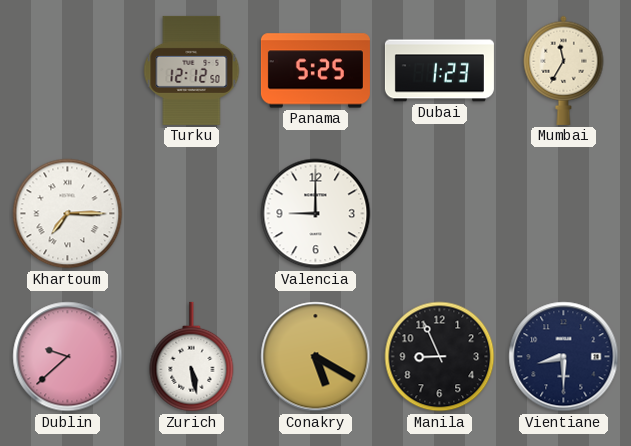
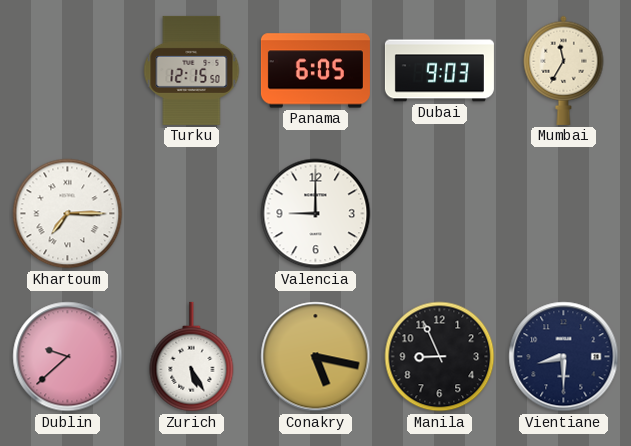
Turku: 12:12 -> 12:15 (192, 70)
Panama: 5:25 -> 6:05 (315, 71)
Dubai: 1:23 -> 9:03 (439, 71)
Zurich: 5:28 -> 5:25 (192, 357)
Conakry: 5:20 -> 5:17 (316, 357)
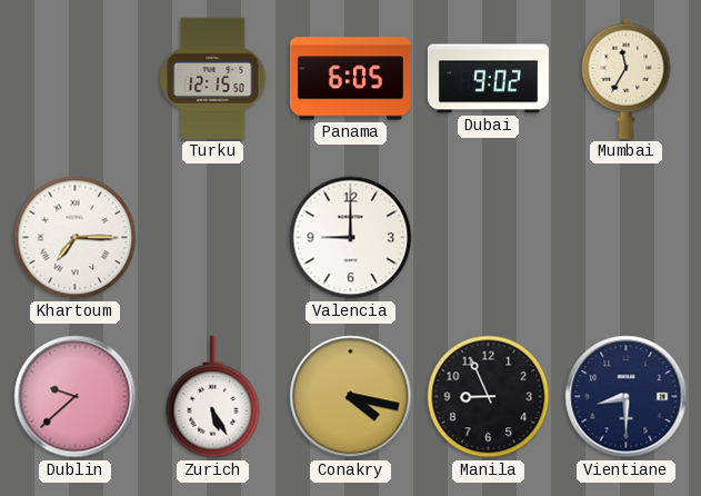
Dubai: 9:03 -> 9:02 (488, 79)
Conakry: 5:17 -> 4:17 (351, 397)
